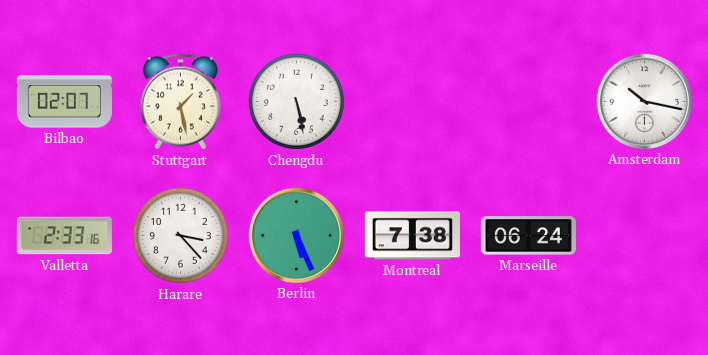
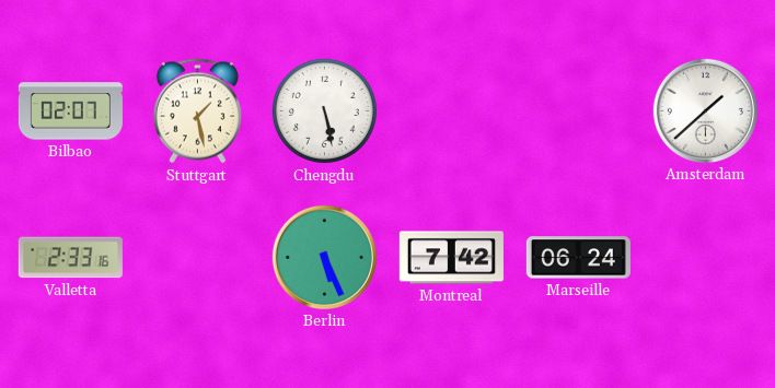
Amsterdam: 10:17 -> 1:38 (705, 110)
Harare: 3:23 -> none (180, 235)
Montreal: 7:38 -> 7:42 (451, 258)
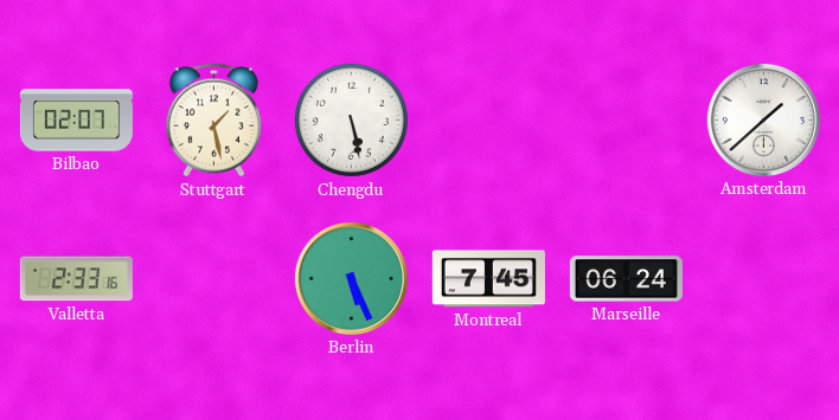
Montreal: 7:42 -> 7:45 (488, 279)
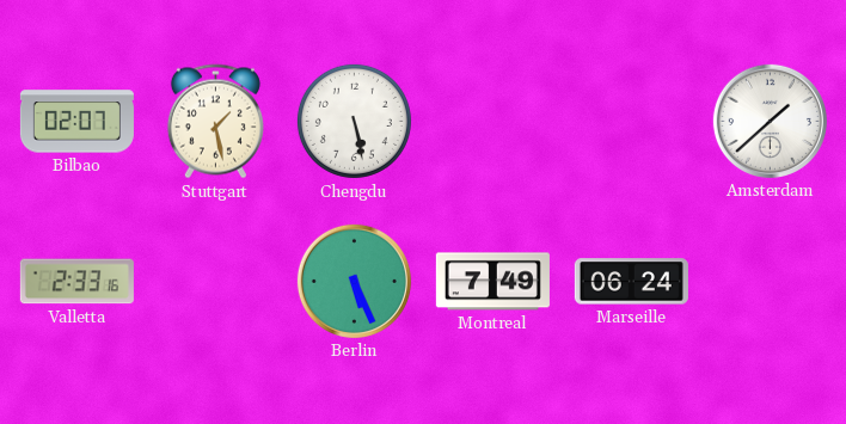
Montreal: 7:45 -> 7:49 (492, 282)
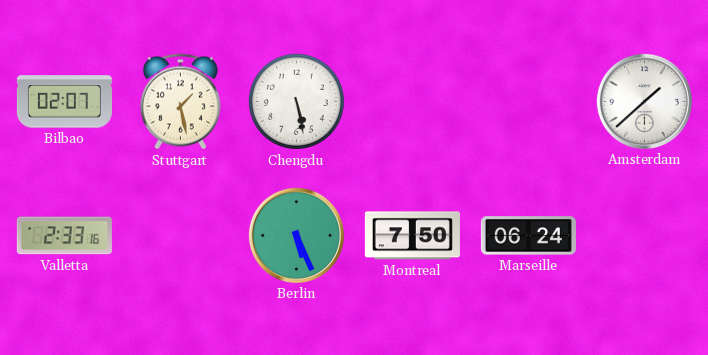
Montreal: 7:49 -> 7:50 (412, 236)
